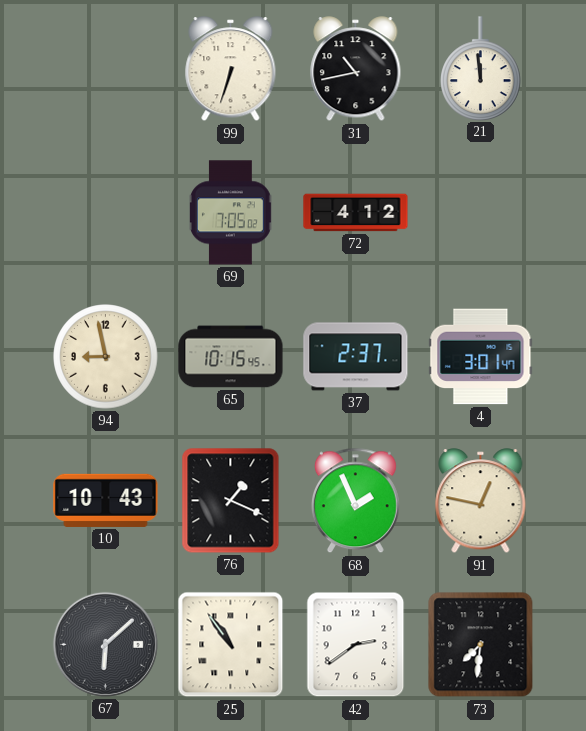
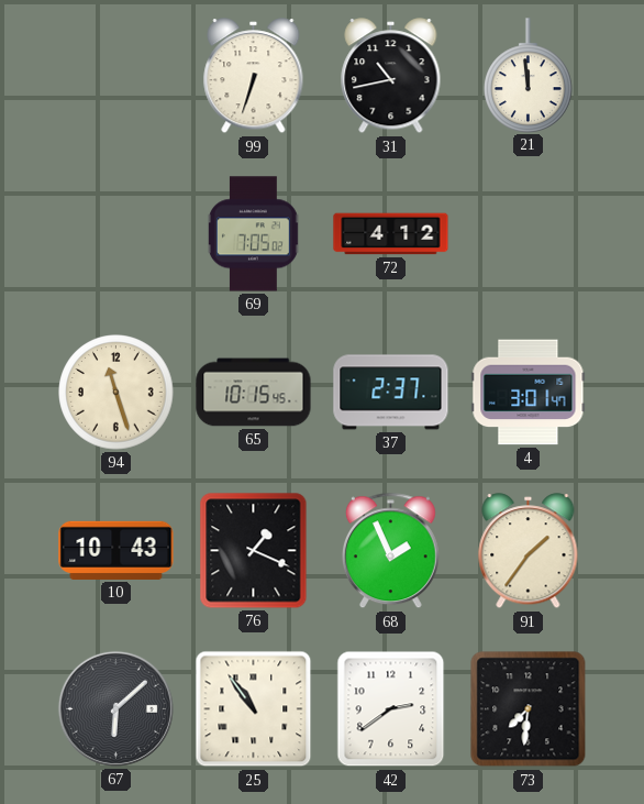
94: 8:58 -> 11:27 (116, 393)
91: 12:47 -> 1:36 (529, 551)
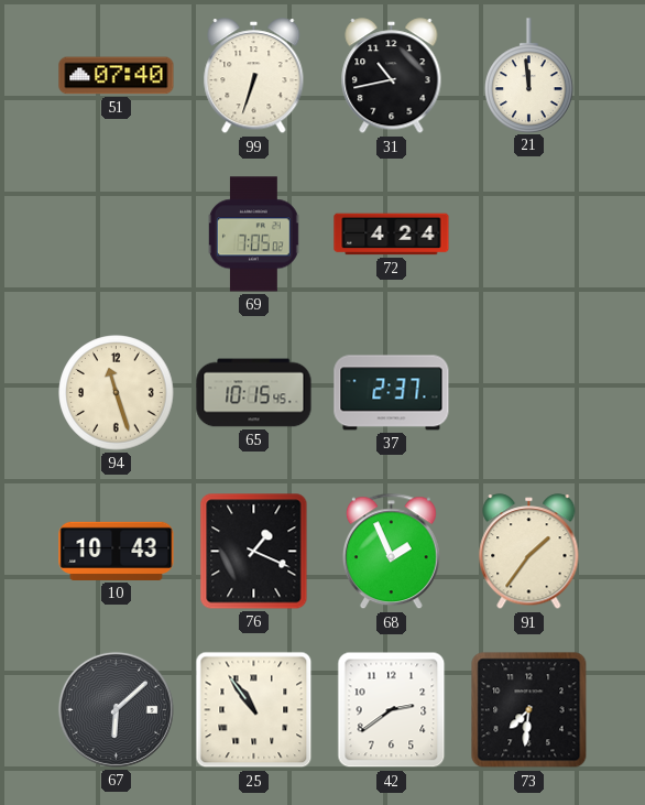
51: none -> 07:40 (117, 76)
72: 4:12 -> 4:24 (392, 235)
4: 3:01 -> none (529, 393)
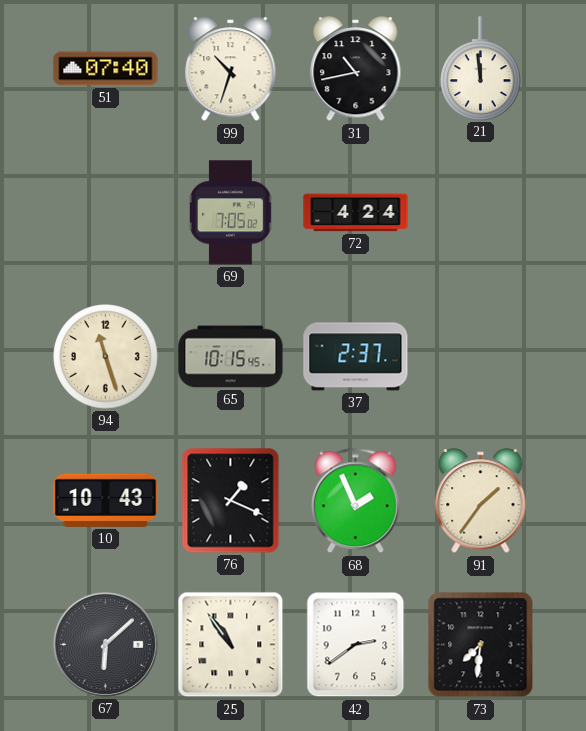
99: 6:33 -> 10:33 (231, 69)
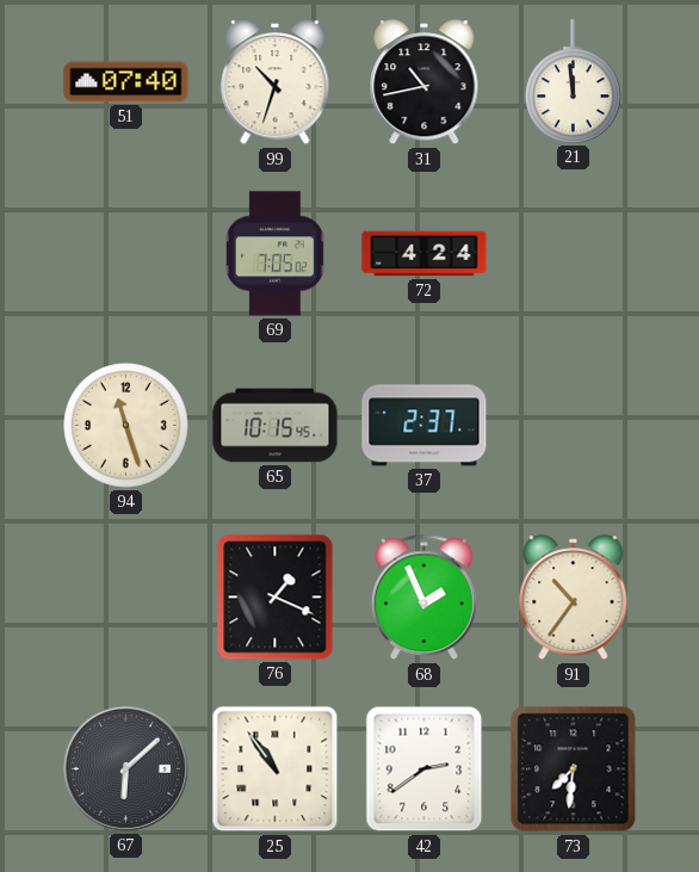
10: 10:43 -> none (106, 500)
91: 1:36 -> 10:36 (574, 598)
